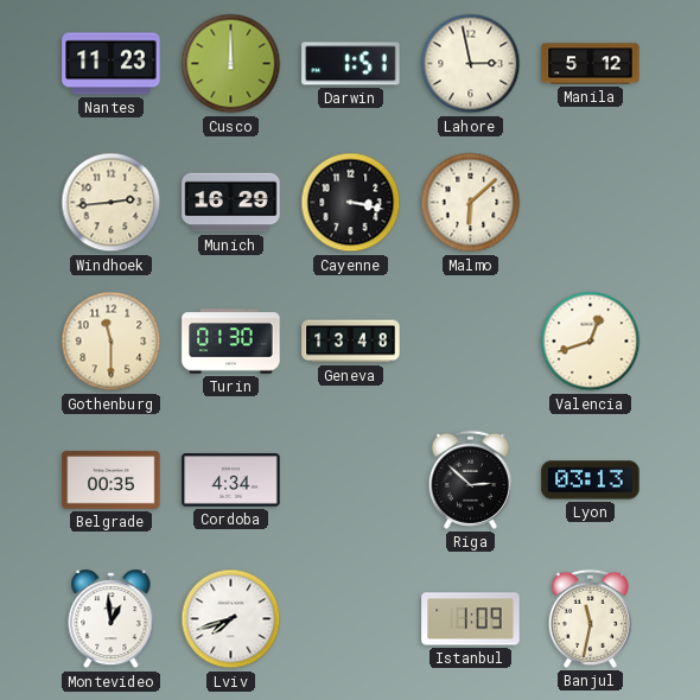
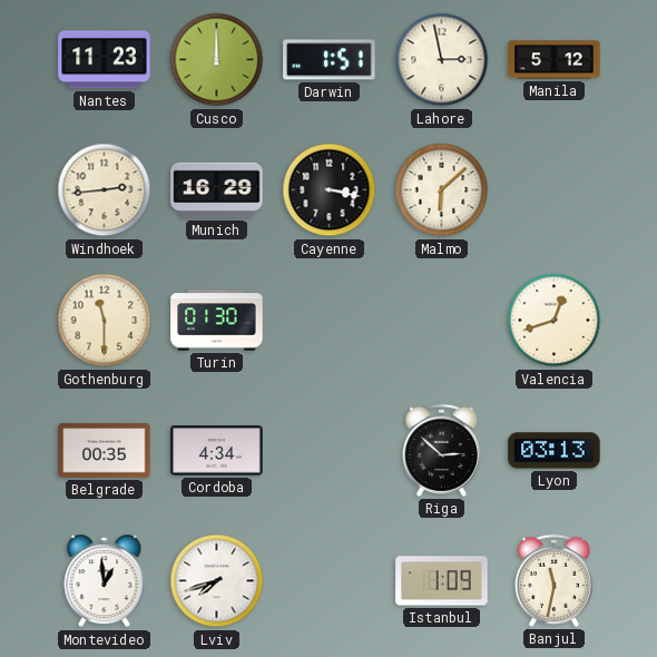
Geneva: 13:48 -> none (351, 342)
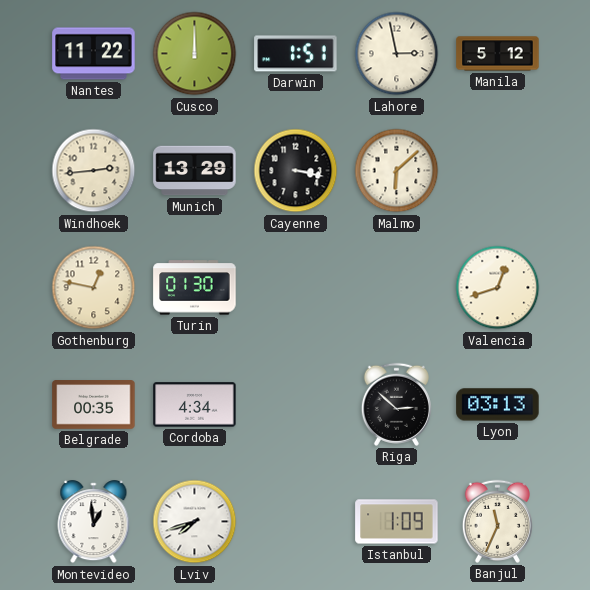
Nantes: 11:23 -> 11:22 (94, 54)
Munich: 16:29 -> 13:29 (195, 171)
Gothenburg: 11:30 -> 12:47 (94, 288)
Banjul: 11:32 -> 11:34 (497, 521)
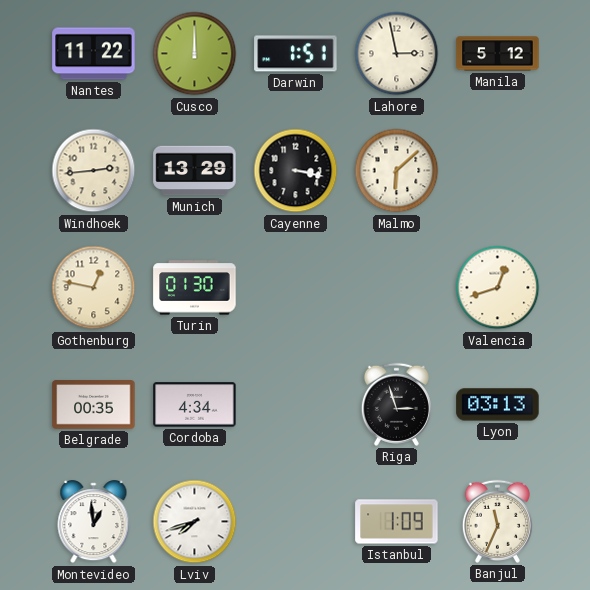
Riga: 2:52 -> 2:57 (396, 404)
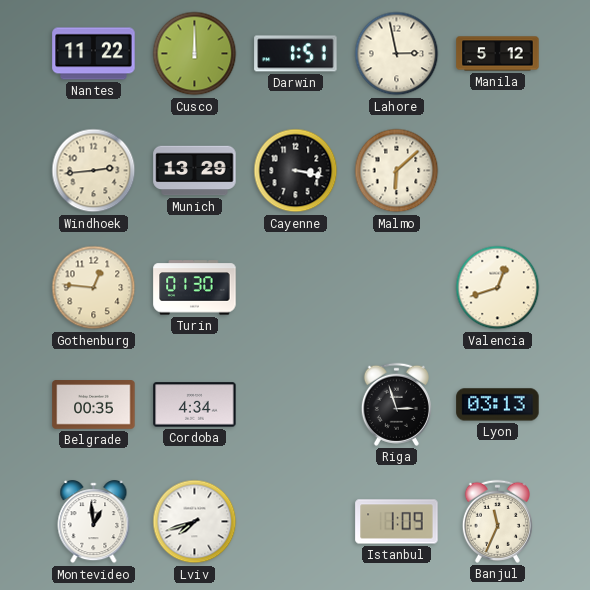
Gothenburg: 12:47 -> 12:46 (94, 288)
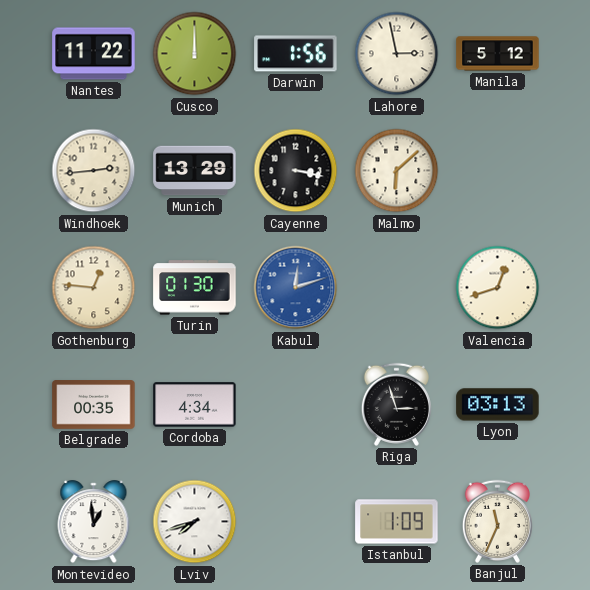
Darwin: 1:51 -> 1:56 (296, 54)
Kabul: none -> 12:12 (296, 288)
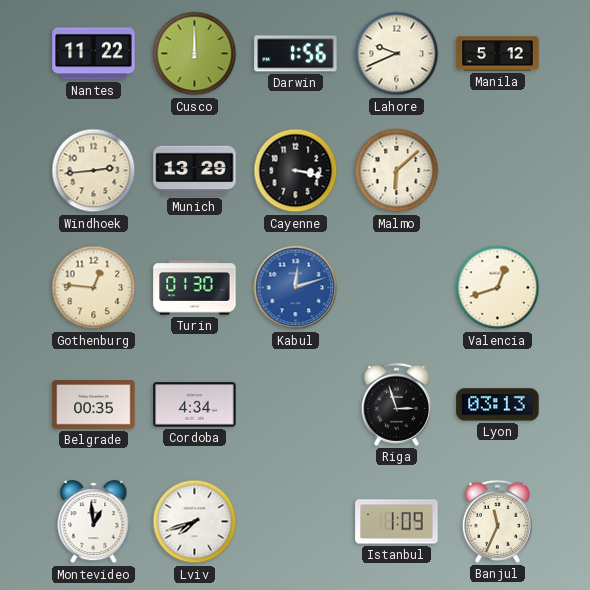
Lahore: 2:58 -> 9:41 (397, 54)
